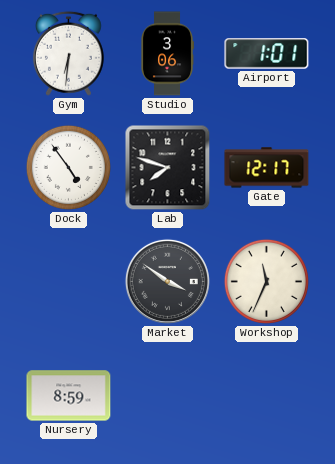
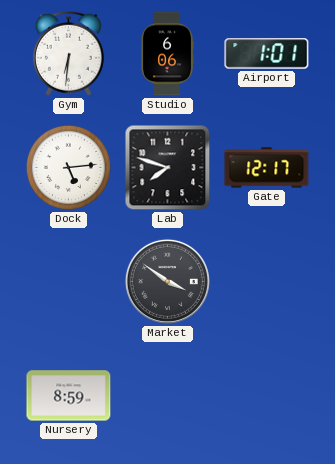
Studio: 3:06 -> 6:06 (167, 54)
Dock: 4:54 -> 5:14 (68, 167)
Workshop: 11:34 -> none (266, 281)
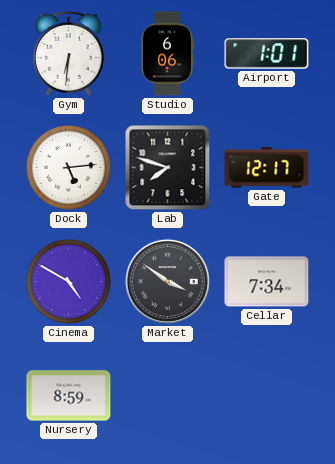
Cinema: none -> 4:50 (68, 281)
Cellar: none -> 7:34 (267, 282)
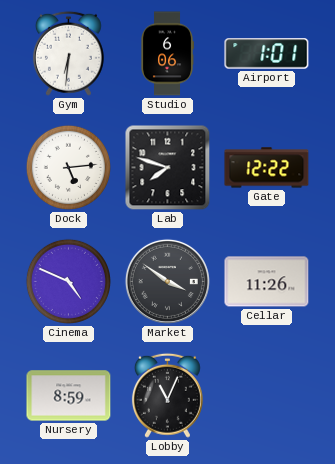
Gate: 12:17 -> 12:22 (267, 168)
Cinema: 4:50 -> 4:49 (68, 281)
Cellar: 7:34 -> 11:26 (267, 282)
Lobby: none -> 11:04 (167, 395)
